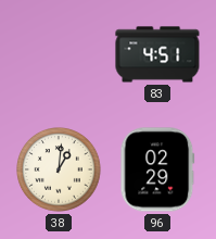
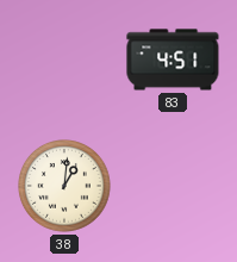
96: 02:29 -> none (157, 169)
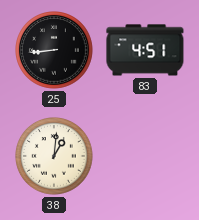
25: none -> 8:44 (55, 51)
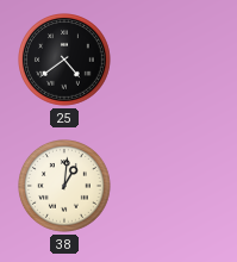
25: 8:44 -> 4:39 (66, 61)
83: 4:51 -> none (145, 50)
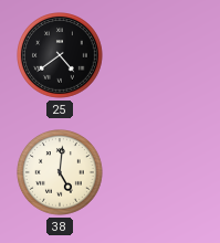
38: 1:01 -> 5:01 (61, 173)
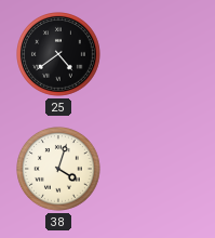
38: 5:01 -> 4:03 (59, 170)
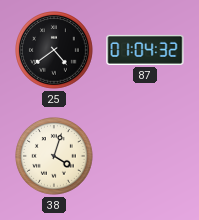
87: none -> 01:04 (145, 50)
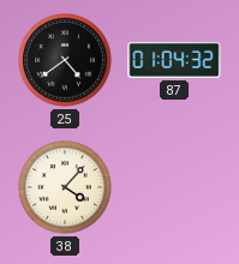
38: 4:03 -> 4:07 (66, 188)
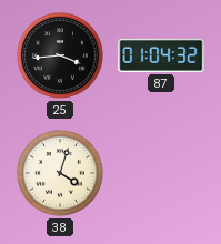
25: 4:39 -> 3:44 (61, 57)
38: 4:07 -> 4:03 (61, 174)
